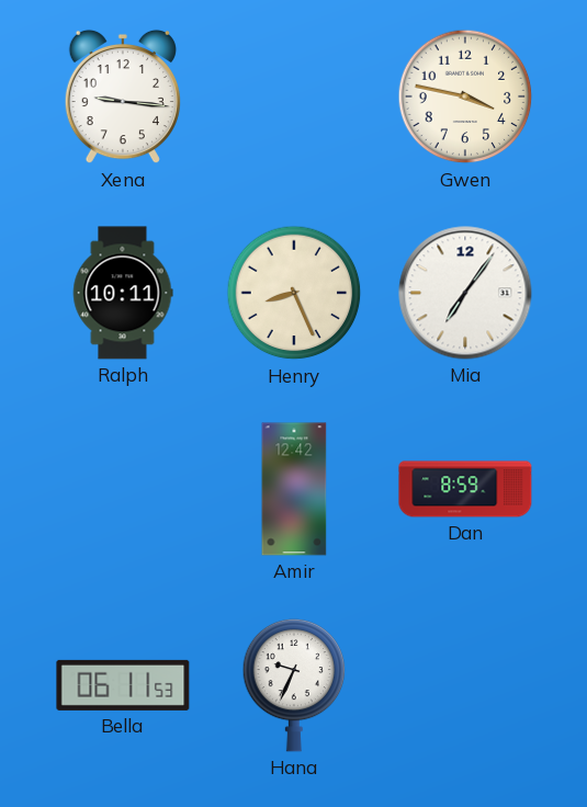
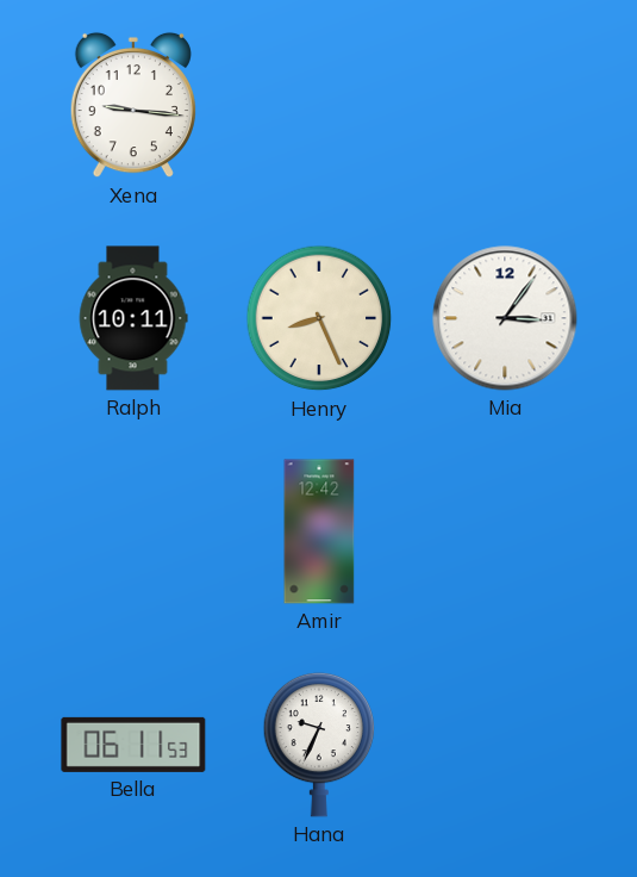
Gwen: 3:47 -> none (465, 96)
Mia: 7:06 -> 3:06 (505, 318)
Dan: 8:59 -> none (465, 489)
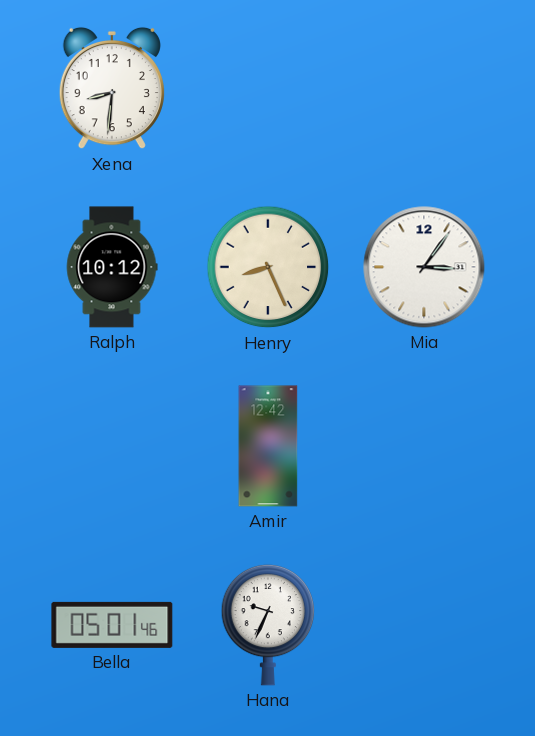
Xena: 9:16 -> 8:31 (112, 88)
Ralph: 10:11 -> 10:12 (112, 267)
Bella: 06:11 -> 05:01 (112, 625)
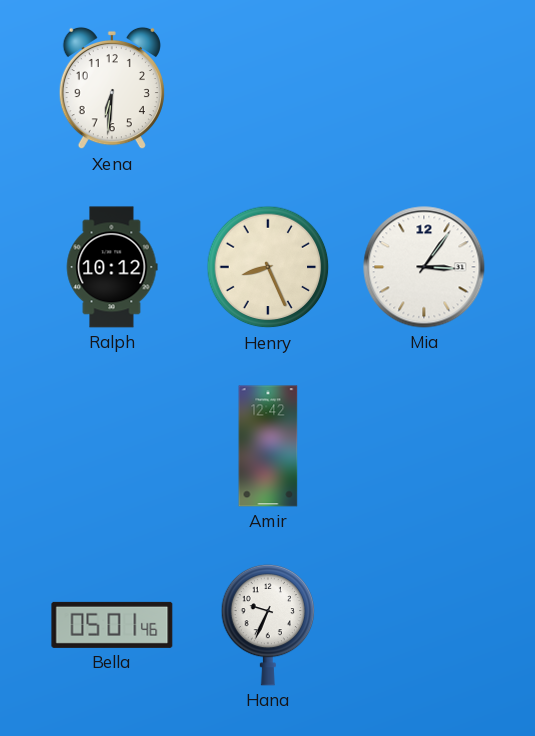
Xena: 8:31 -> 6:31 (112, 88)
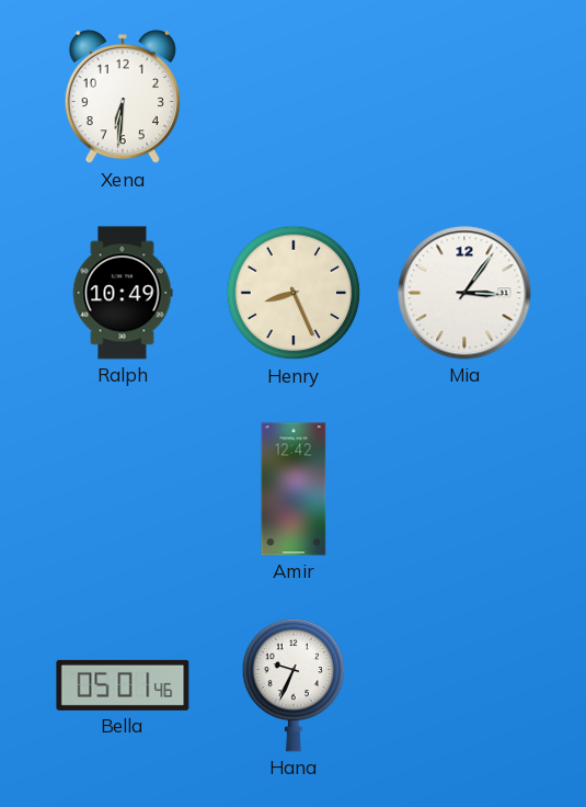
Ralph: 10:12 -> 10:49 (123, 293)
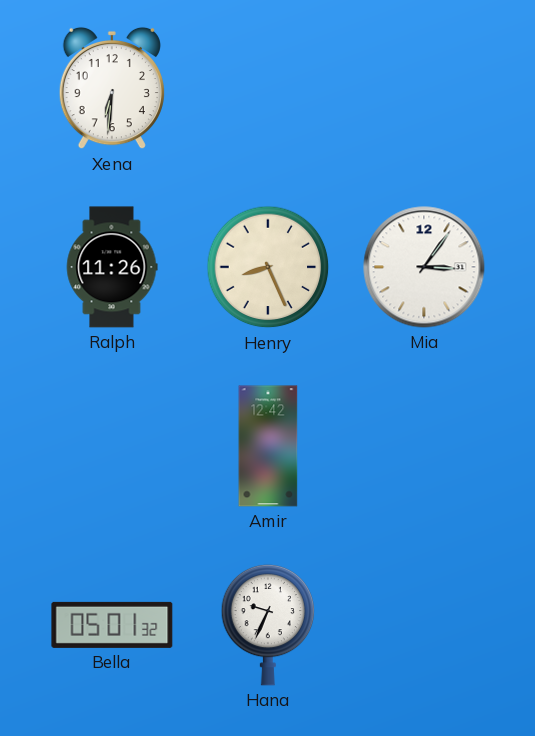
Ralph: 10:49 -> 11:26 (112, 267)
Bella: 05:01:46 -> 05:01:32 (112, 625)
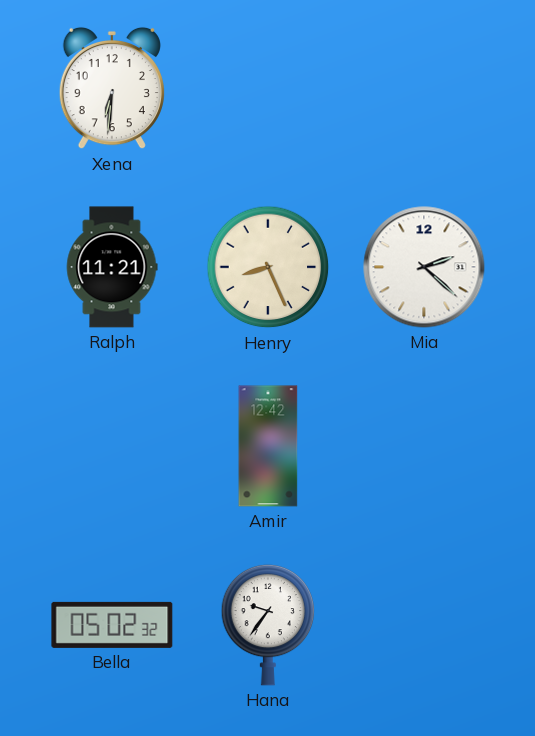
Ralph: 11:26 -> 11:21 (112, 267)
Mia: 3:06 -> 2:22 (424, 267)
Bella: 05:01 -> 05:02 (112, 625)
Hana: 9:34 -> 9:36 (268, 625)
